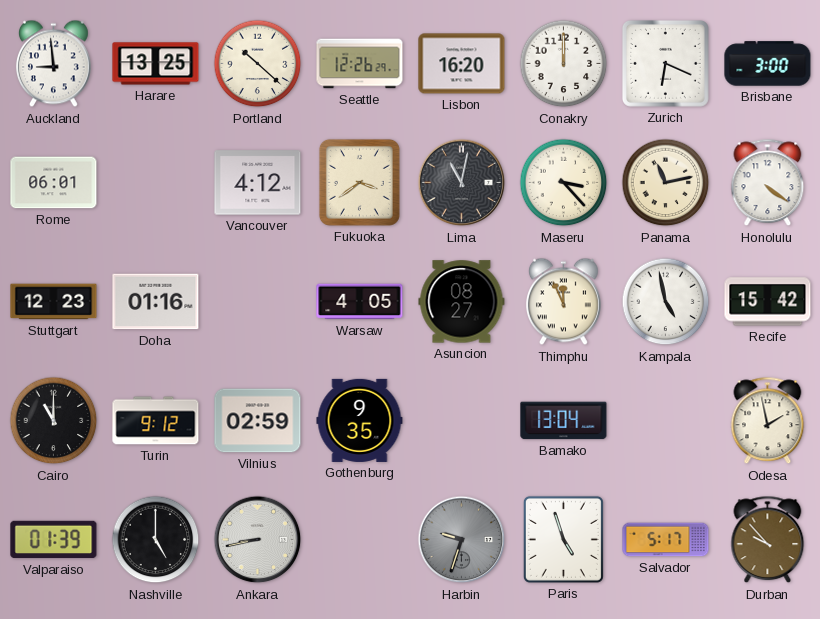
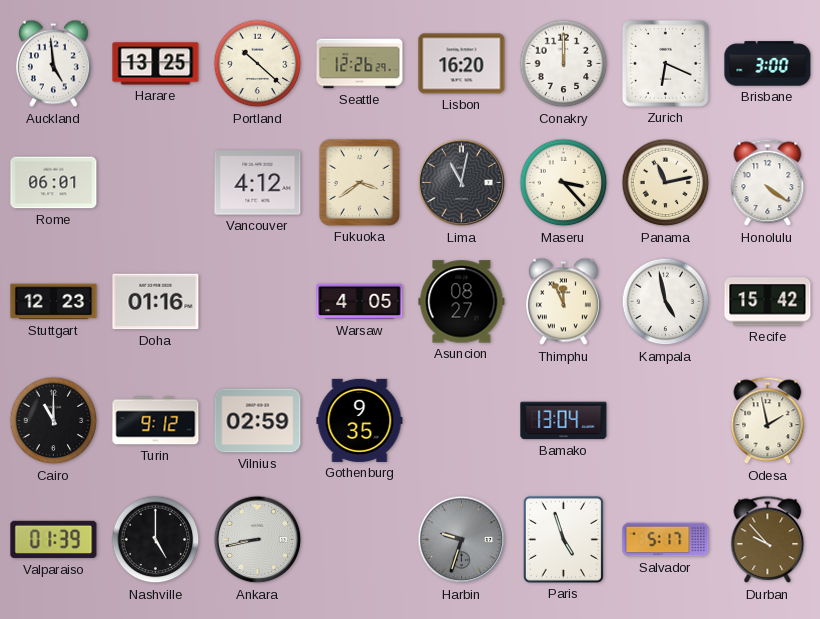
Auckland: 8:59 -> 4:59 (53, 64)
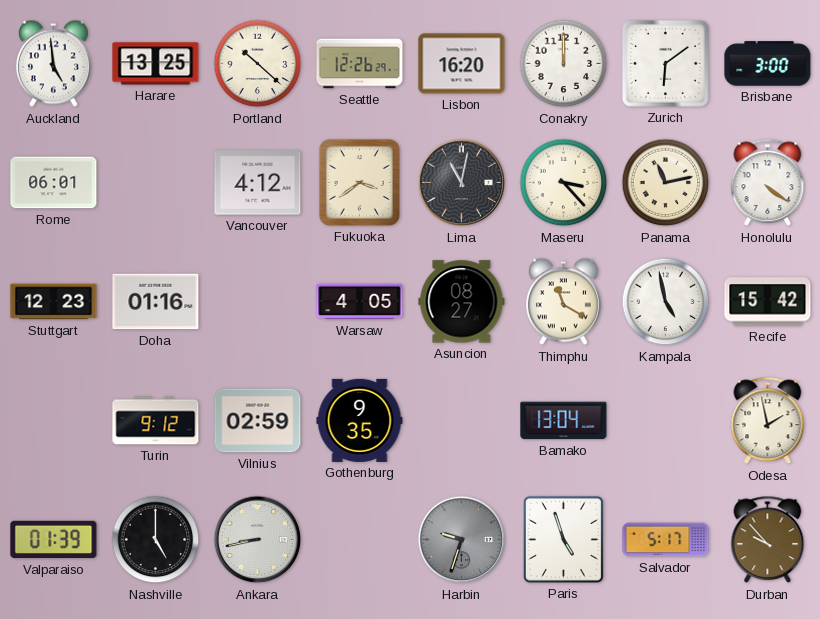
Zurich: 6:19 -> 6:09 (665, 63)
Thimphu: 11:56 -> 11:20 (563, 302)
Cairo: 11:00 -> none (54, 421)
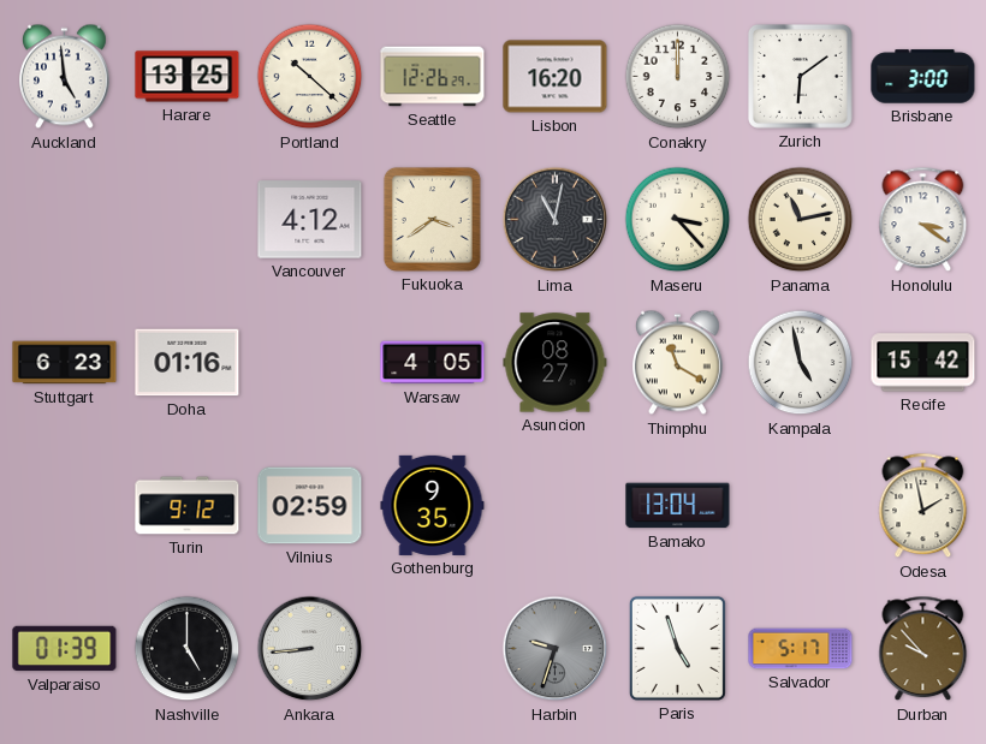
Rome: 06:01 -> none (54, 183)
Honolulu: 4:21 -> 3:21 (923, 220)
Stuttgart: 12:23 -> 6:23 (65, 363)
Ankara: 8:43 -> 8:44 (310, 649)
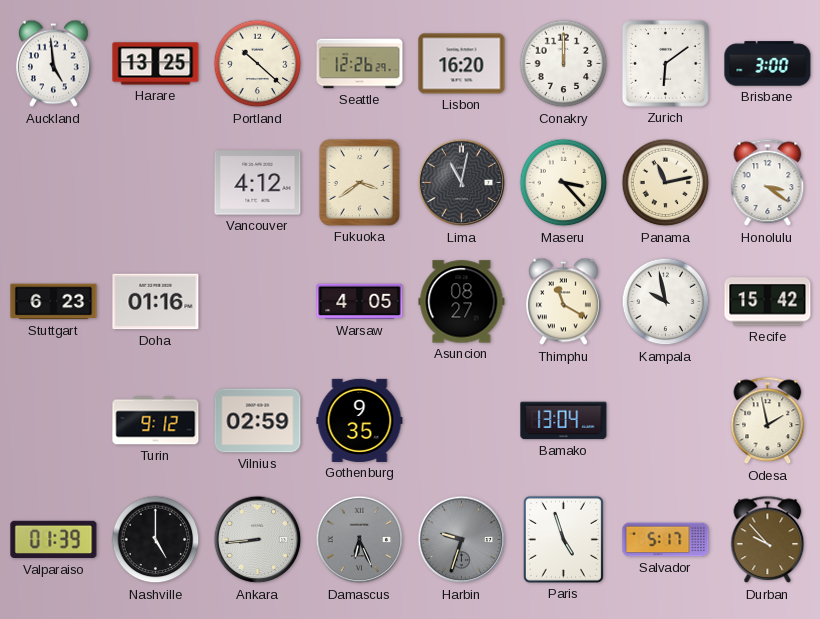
Kampala: 4:58 -> 9:58 (666, 302)
Damascus: none -> 6:26 (360, 540)
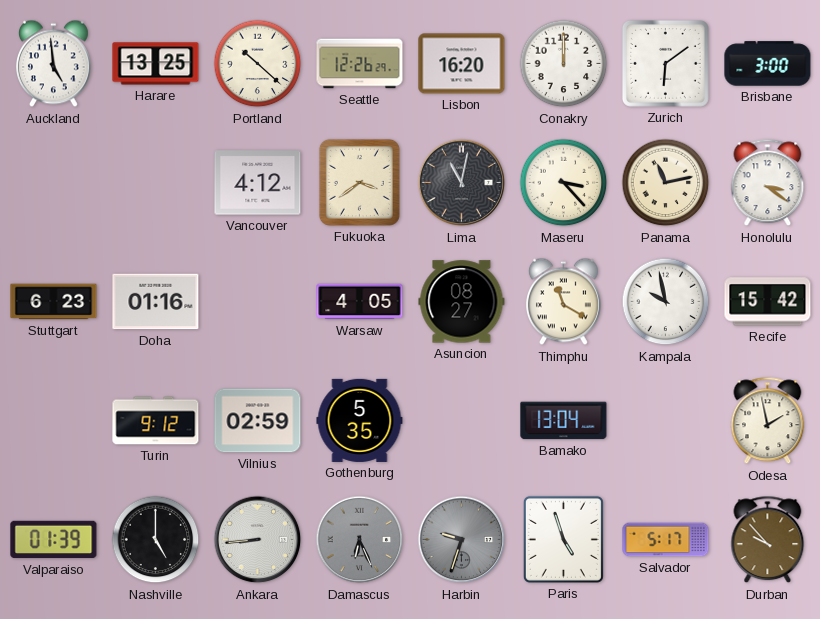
Gothenburg: 9:35 -> 5:35 (360, 420)
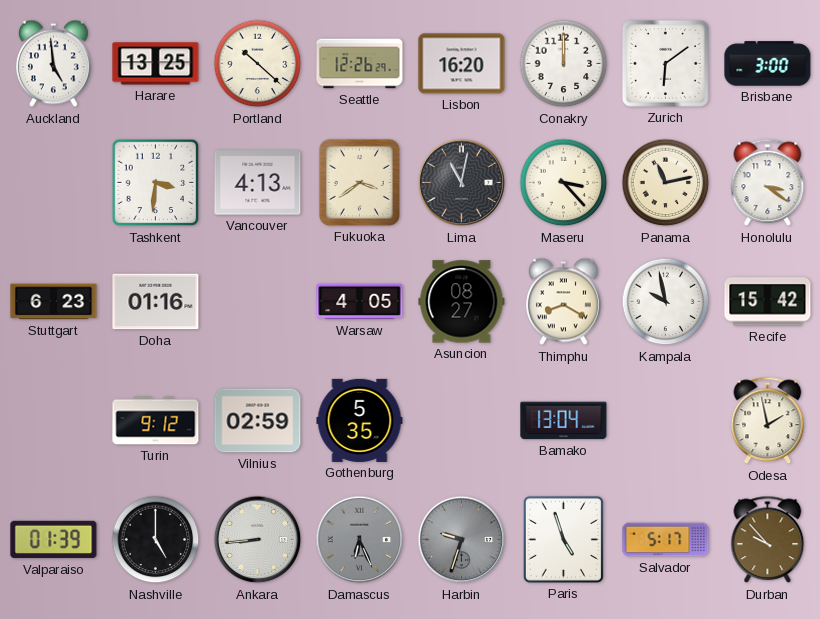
Tashkent: none -> 3:31 (156, 183)
Vancouver: 4:12 -> 4:13 (258, 183)
Thimphu: 11:20 -> 8:20 (563, 302)
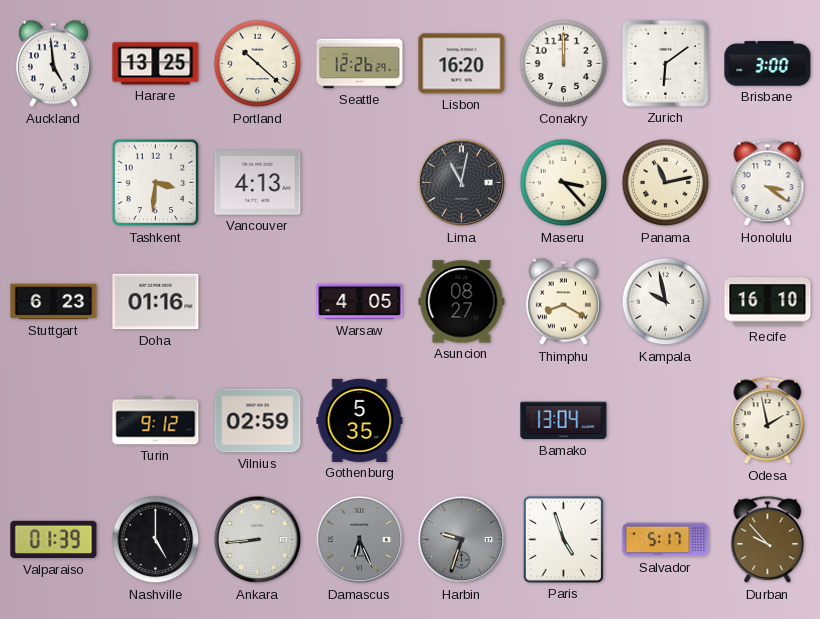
Fukuoka: 3:39 -> none (359, 182)
Recife: 15:42 -> 16:10 (768, 302)
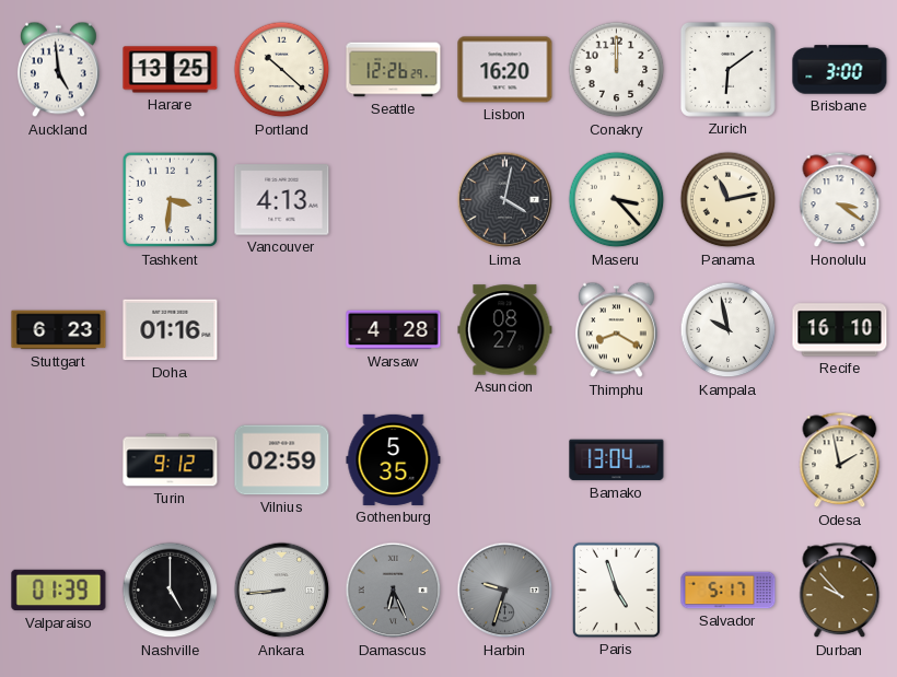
Lima: 11:02 -> 4:02 (505, 200)
Warsaw: 4:05 -> 4:28 (394, 330)
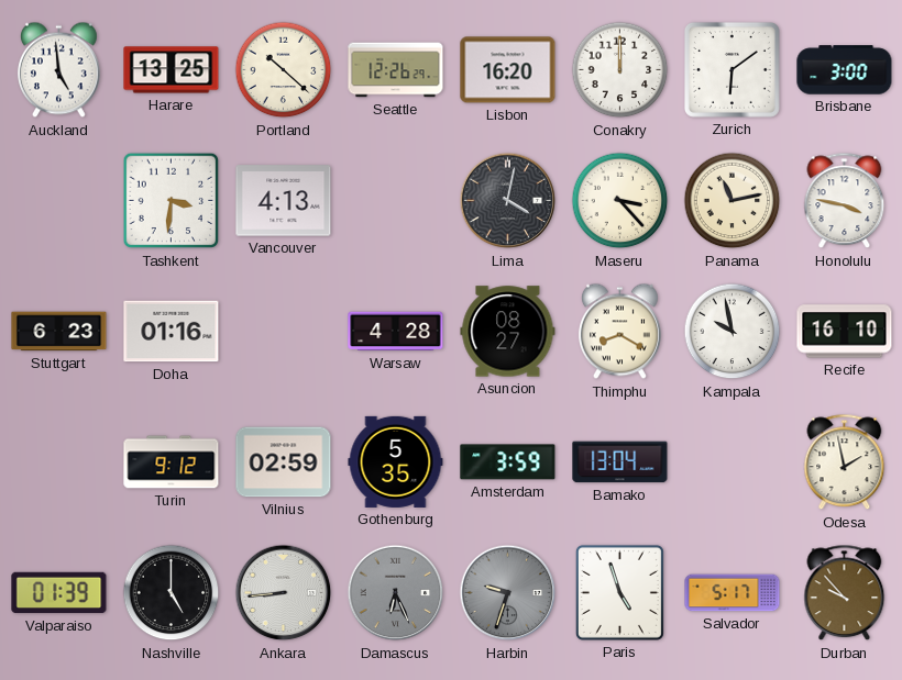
Honolulu: 3:21 -> 3:47 (845, 201)
Amsterdam: none -> 3:59 (508, 462)
